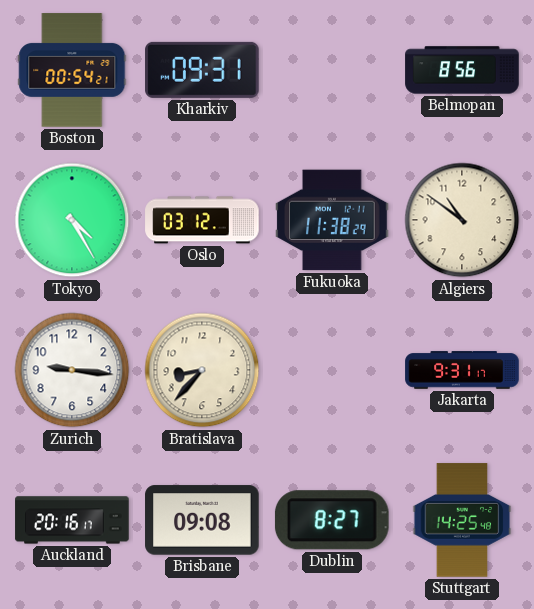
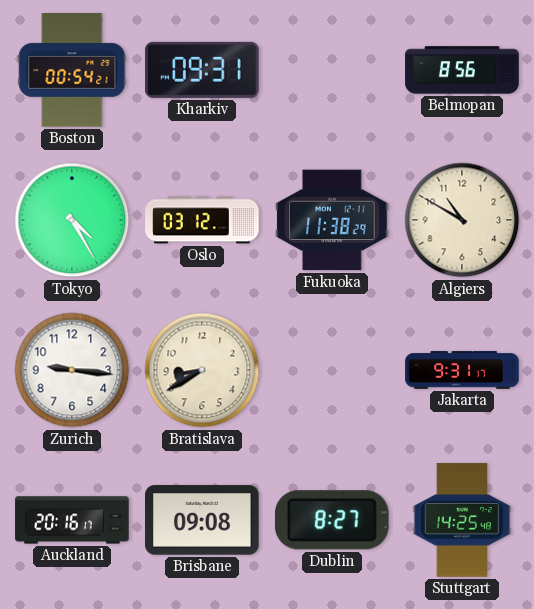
Algiers: 10:51 -> 10:50 (462, 220)
Bratislava: 8:37 -> 8:40 (202, 370)
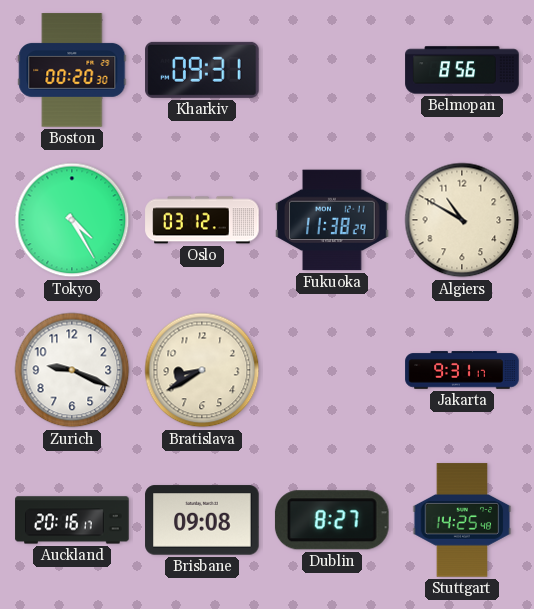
Boston: 00:54 -> 00:20 (72, 70)
Zurich: 9:16 -> 9:19 (72, 370)
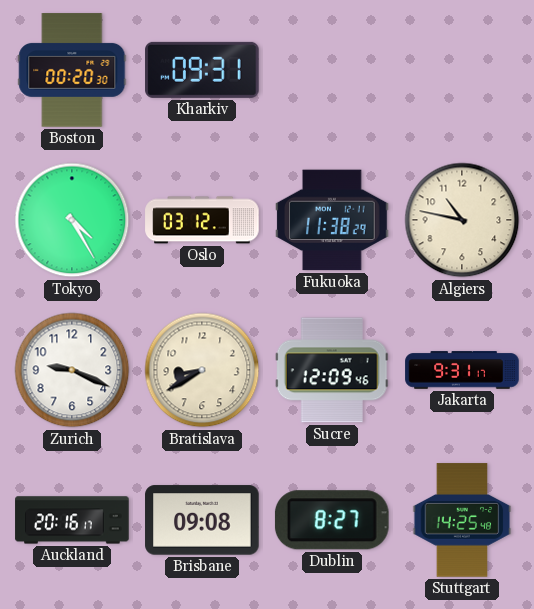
Belmopan: 8:56 -> none (462, 70)
Algiers: 10:50 -> 10:47 (462, 220)
Sucre: none -> 12:09 (332, 370)
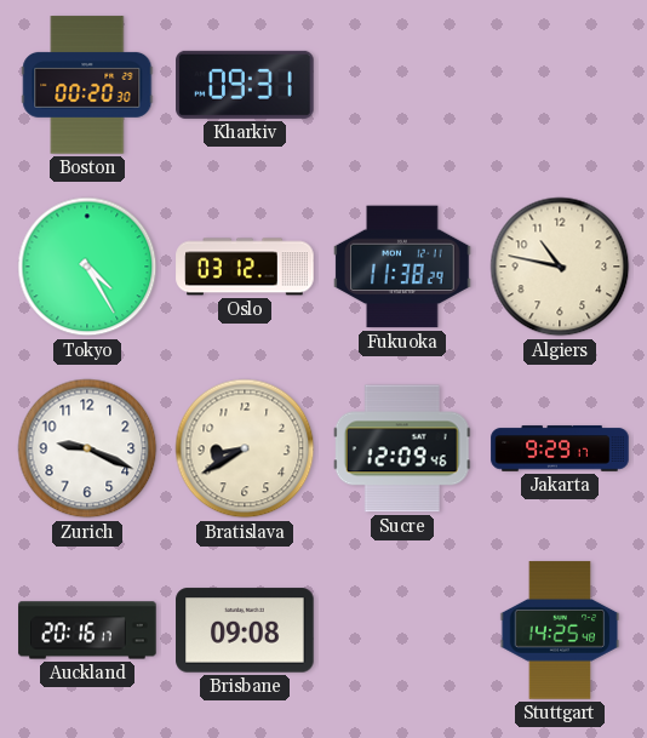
Jakarta: 9:31 -> 9:29 (560, 448)
Dublin: 8:27 -> none (332, 520)
